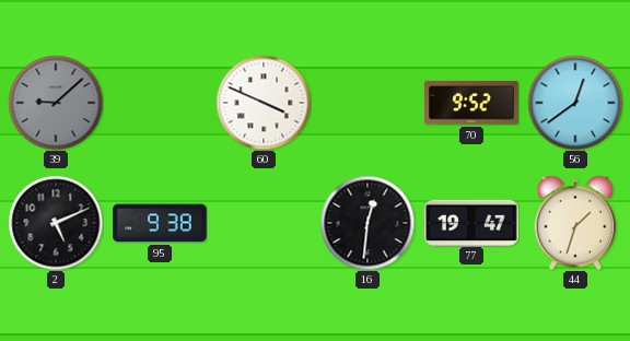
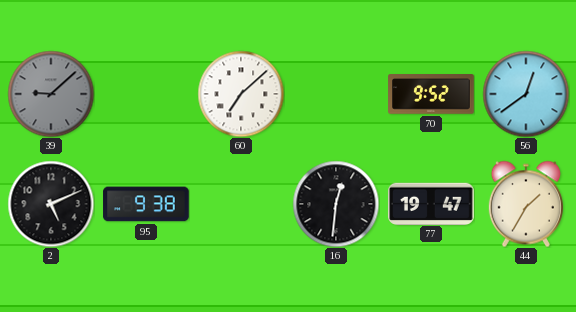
60: 3:49 -> 7:08 (241, 94)
44: 1:33 -> 1:35 (526, 204)
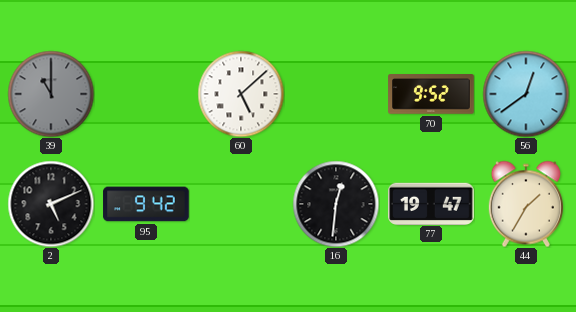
39: 9:08 -> 11:00 (51, 94)
60: 7:08 -> 5:08 (241, 94)
95: 9:38 -> 9:42 (146, 204)
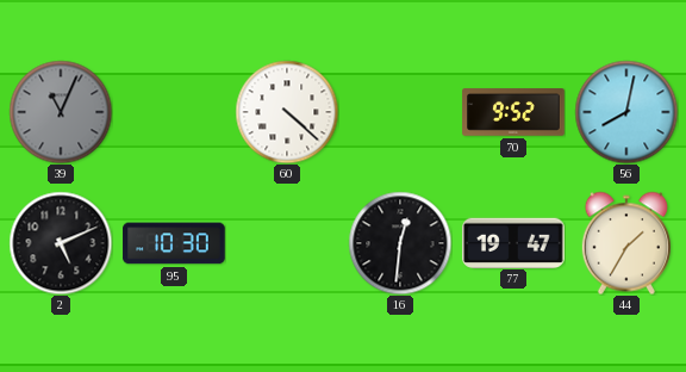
39: 11:00 -> 11:04 (61, 112)
60: 5:08 -> 4:22 (287, 112)
56: 12:39 -> 8:02 (626, 112)
95: 9:42 -> 10:30 (174, 243)
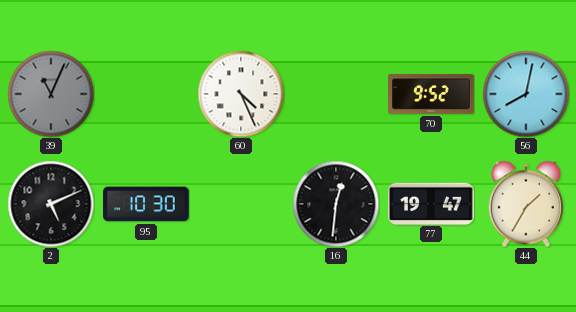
60: 4:22 -> 4:26 (241, 94)
